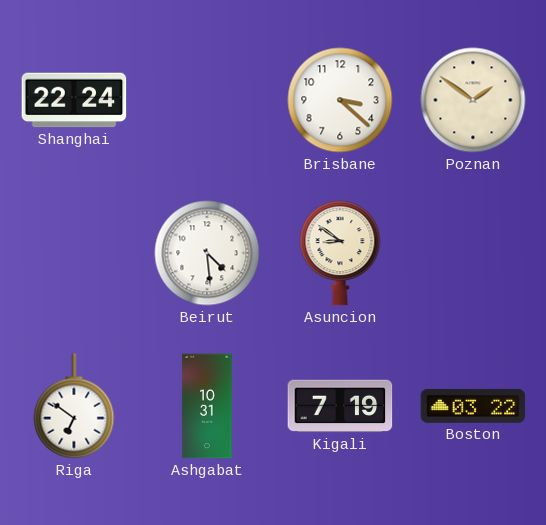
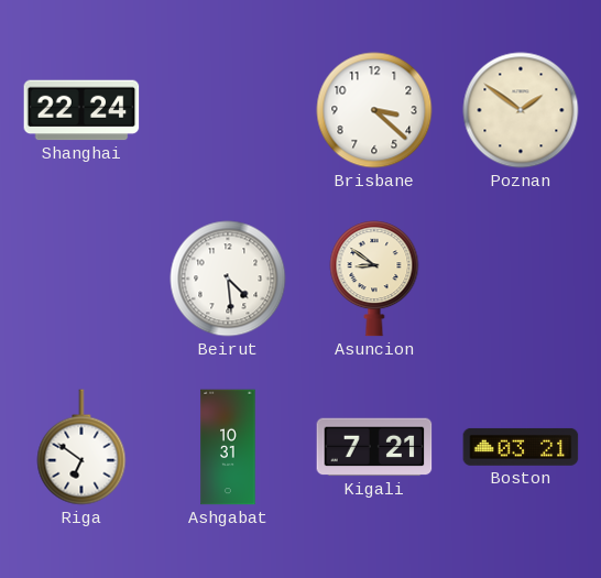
Kigali: 7:19 -> 7:21 (374, 447)
Boston: 03:22 -> 03:21 (521, 447)
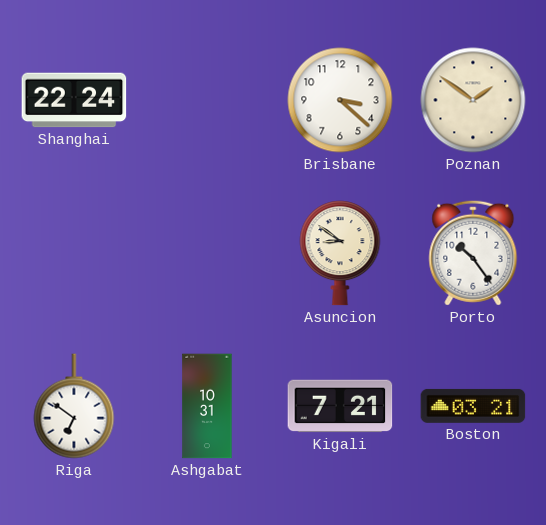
Beirut: 4:29 -> none (228, 279)
Porto: none -> 10:24 (473, 253)
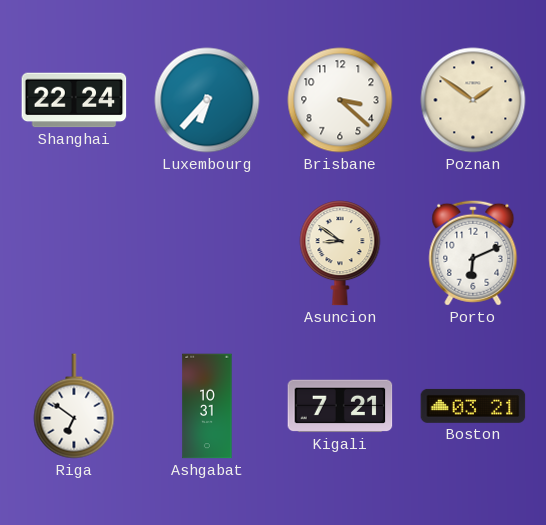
Luxembourg: none -> 6:37 (207, 100)
Porto: 10:24 -> 6:11 (473, 253)
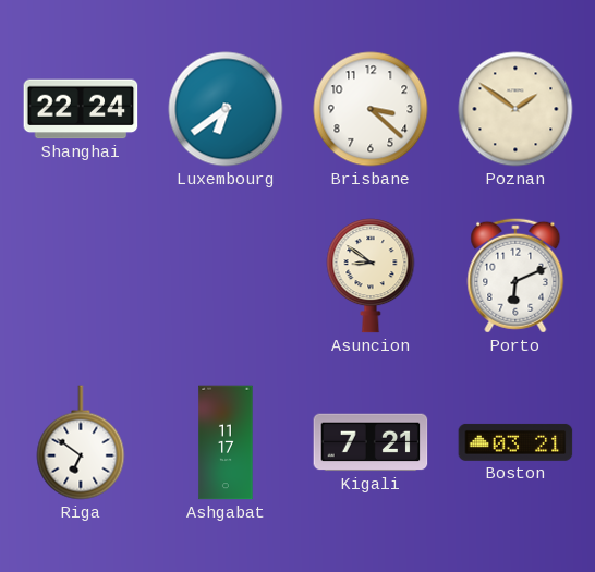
Luxembourg: 6:37 -> 6:39 (226, 109)
Ashgabat: 10:31 -> 11:17 (226, 442)
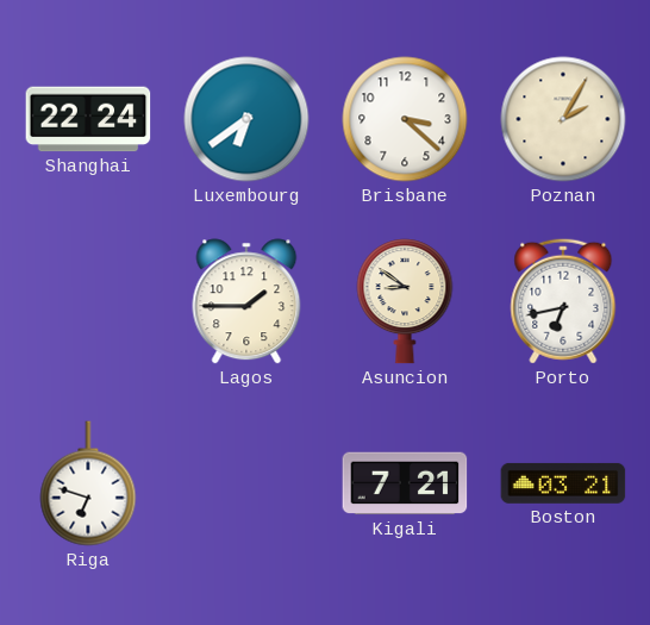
Poznan: 1:51 -> 2:05 (563, 119)
Lagos: none -> 1:45 (246, 301)
Porto: 6:11 -> 6:43 (563, 301)
Riga: 6:51 -> 6:48 (88, 483)
Ashgabat: 11:17 -> none (226, 442)
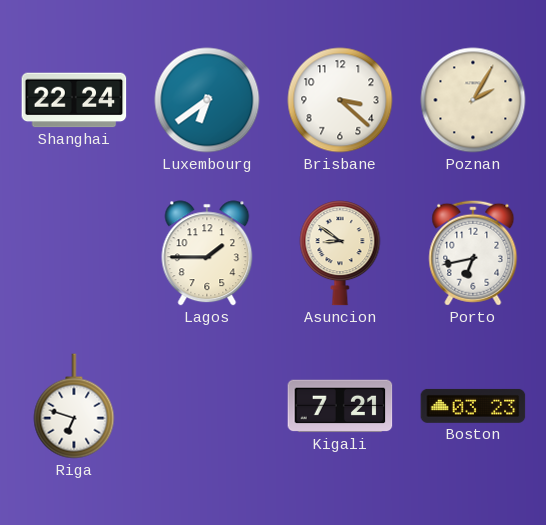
Boston: 03:21 -> 03:23 (473, 406)
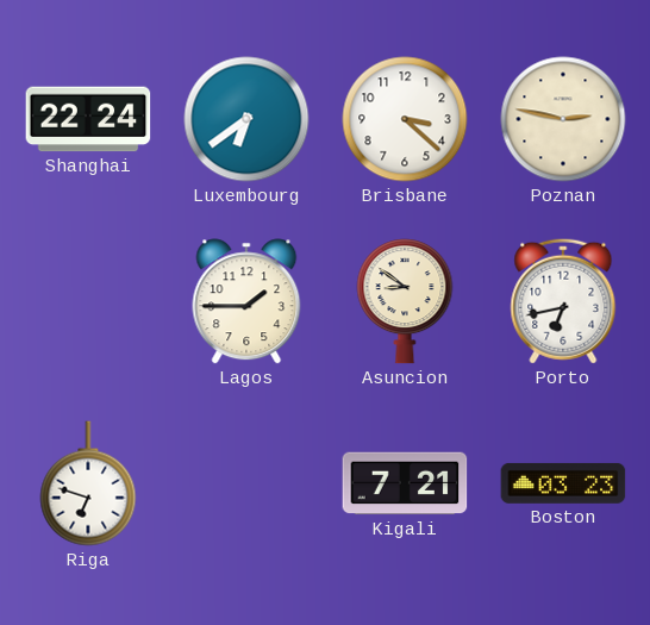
Poznan: 2:05 -> 2:47 (563, 119)
